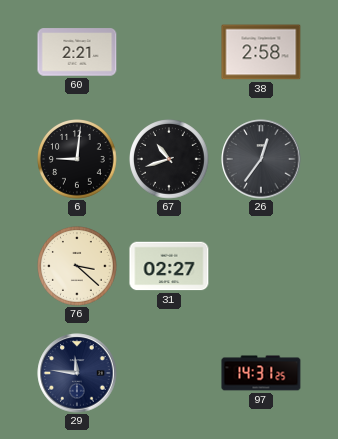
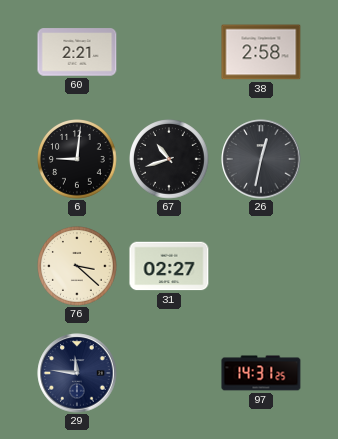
26: 12:36 -> 12:32 (261, 159)
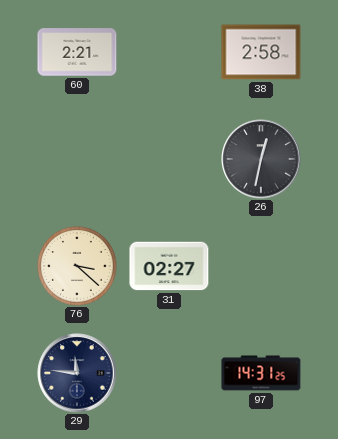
6: 9:01 -> none (78, 160)
67: 10:42 -> none (170, 160)
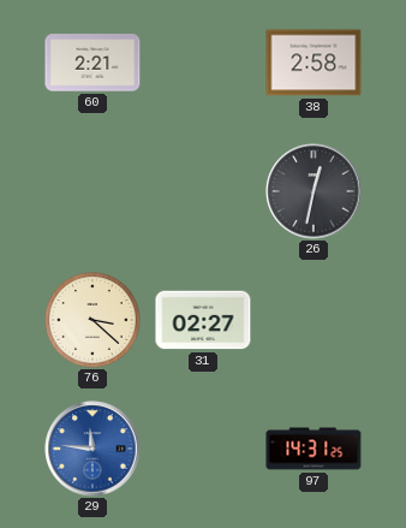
29 dial: navy -> blue (92, 449)
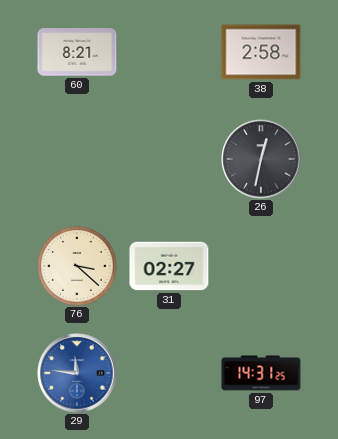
60: 2:21 -> 8:21 (77, 52)
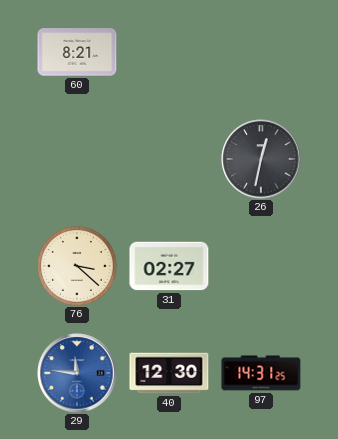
38: 2:58 -> none (261, 52)
40: none -> 12:30 (169, 373)
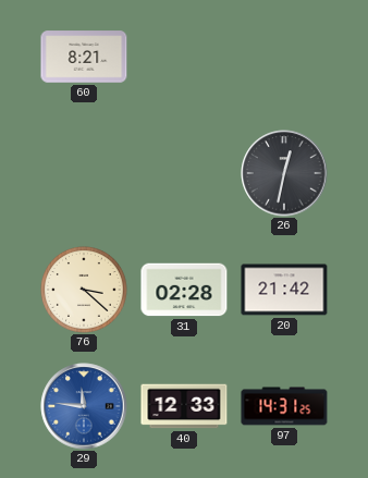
31: 02:27 -> 02:28 (184, 290)
20: none -> 21:42 (284, 290)
40: 12:30 -> 12:33 (184, 406)
